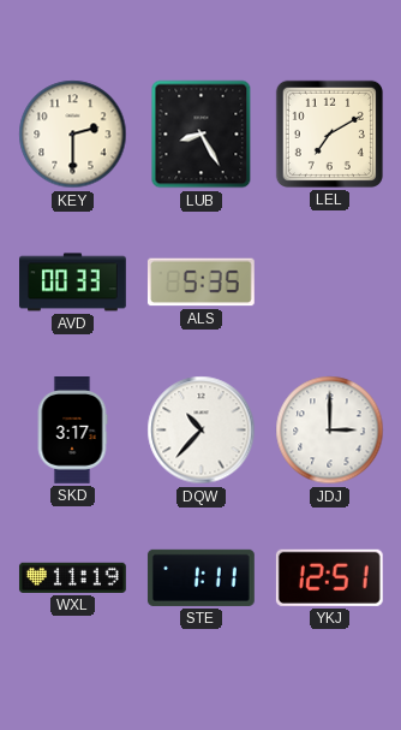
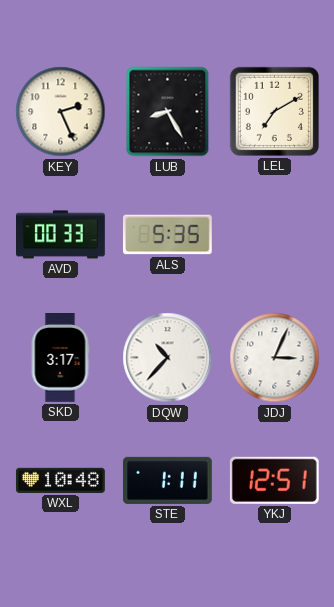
KEY: 2:30 -> 2:26 (61, 112)
JDJ: 3:00 -> 3:04 (275, 358)
WXL: 11:19 -> 10:48 (60, 480)
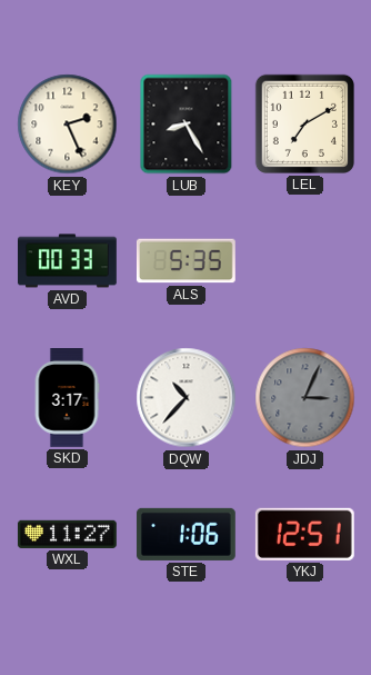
JDJ dial: white -> grey (305, 398)
WXL: 10:48 -> 11:27 (67, 534)
STE: 1:11 -> 1:06 (185, 534)
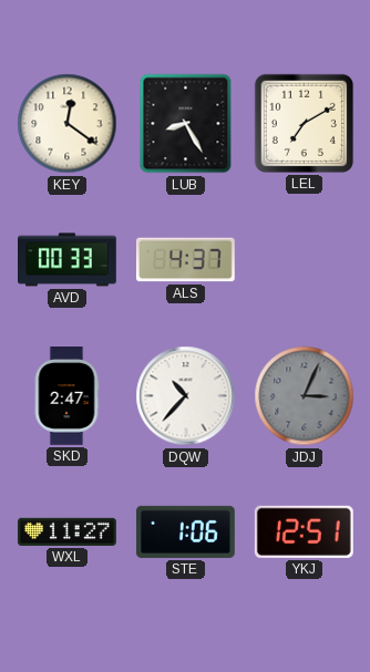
KEY: 2:26 -> 12:21 (68, 124)
ALS: 5:35 -> 4:37 (185, 260)
SKD: 3:17 -> 2:47 (66, 396)
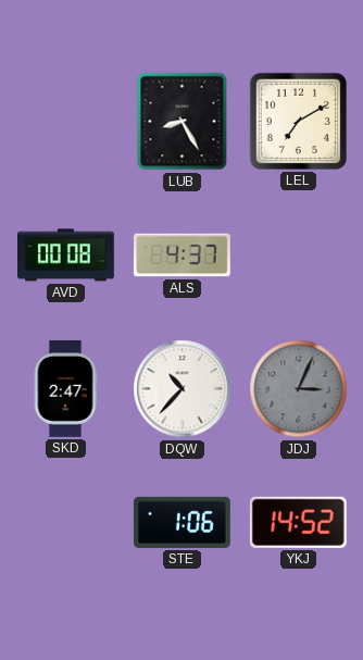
KEY: 12:21 -> none (68, 124)
AVD: 00:33 -> 00:08 (66, 256)
WXL: 11:27 -> none (66, 531)
YKJ: 12:51 -> 14:52 (298, 522)
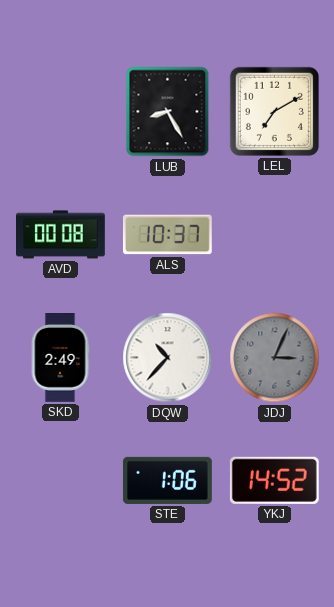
ALS: 4:37 -> 10:37 (167, 235)
SKD: 2:47 -> 2:49 (60, 358)
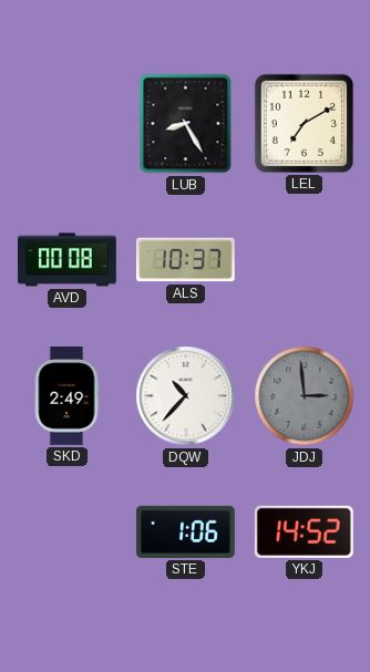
JDJ: 3:04 -> 2:59 (305, 396)
